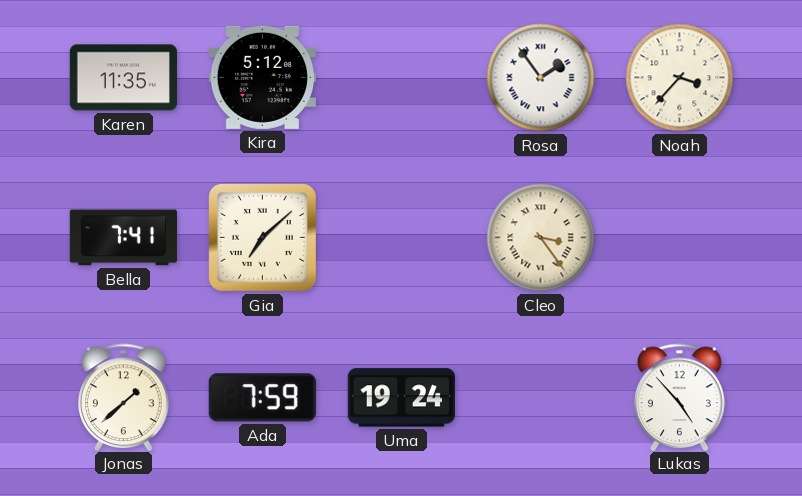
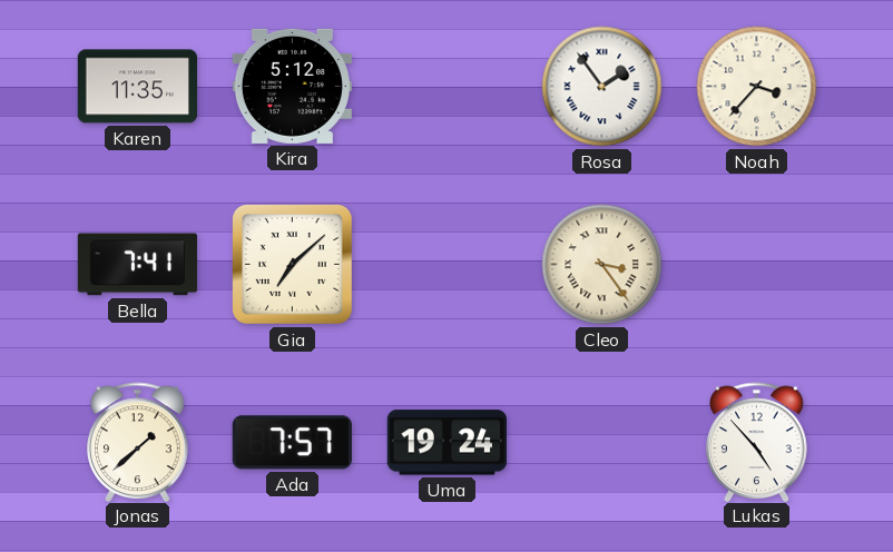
Ada: 7:59 -> 7:57 (292, 443)
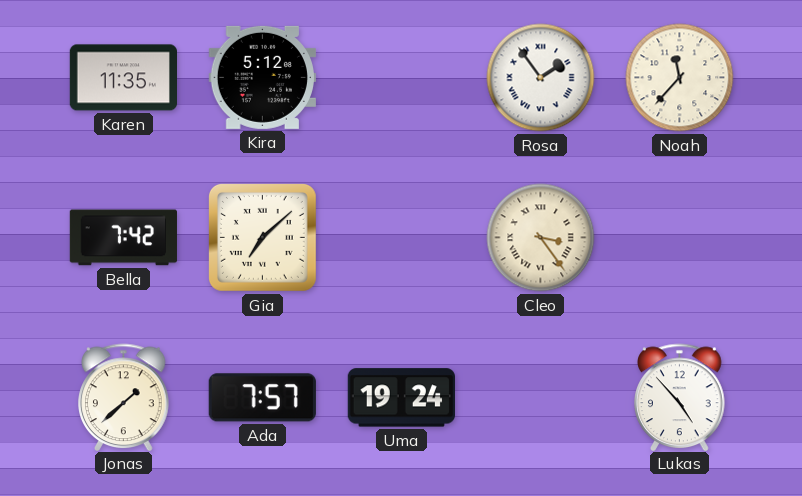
Noah: 3:37 -> 11:37 (680, 78)
Bella: 7:41 -> 7:42 (123, 238)
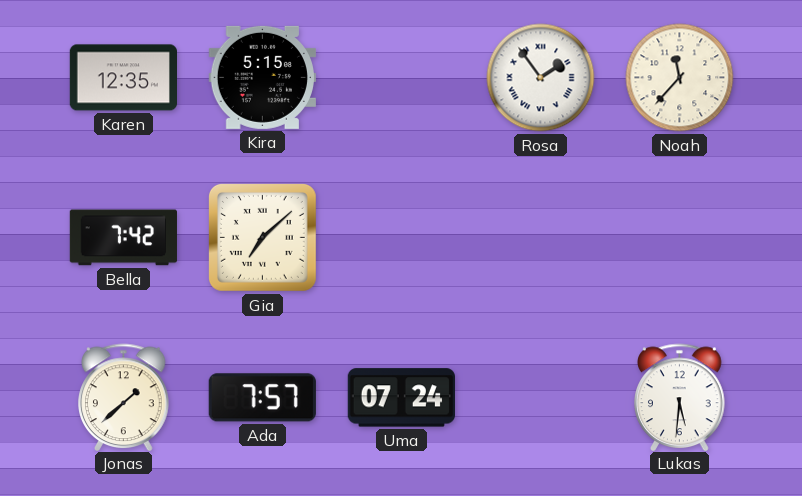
Karen: 11:35 -> 12:35 (123, 78)
Kira: 5:12 -> 5:15 (262, 77)
Cleo: 3:24 -> none (541, 238)
Uma: 19:24 -> 07:24 (401, 398)
Lukas: 4:53 -> 5:31 (680, 397)
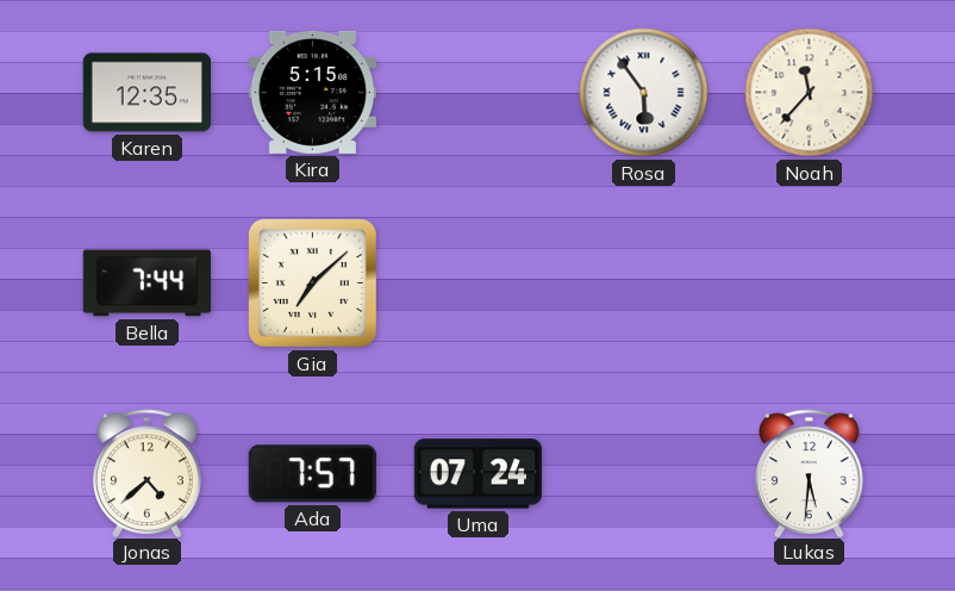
Rosa: 1:54 -> 5:54 (644, 93)
Bella: 7:42 -> 7:44 (146, 284)
Jonas: 1:38 -> 4:38 (148, 473)
